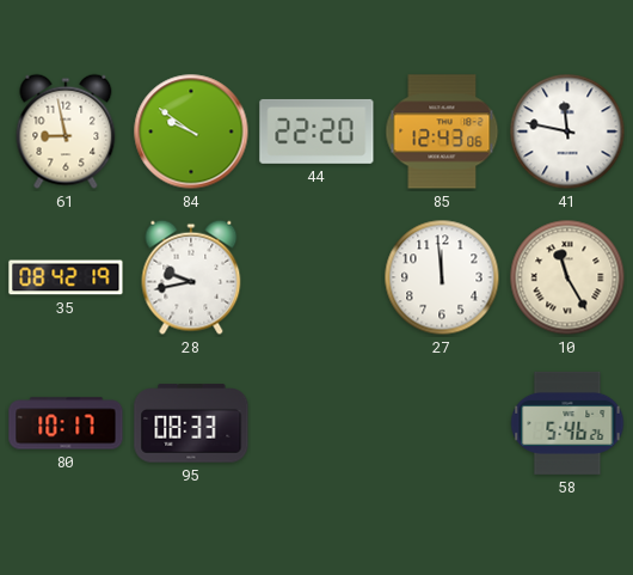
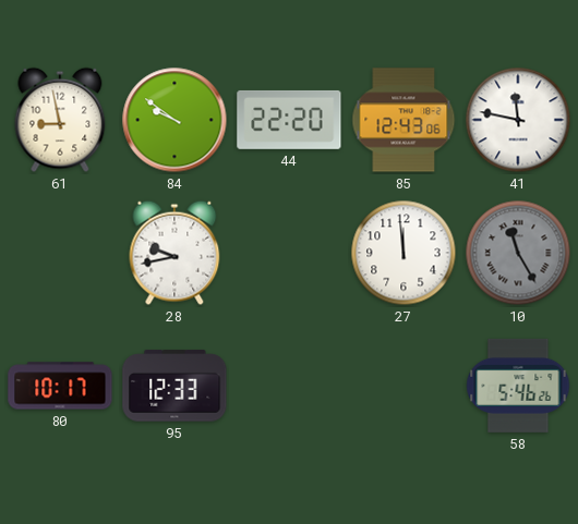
35: 08:42 -> none (66, 277)
10 dial: cream -> grey (518, 253)
95: 08:33 -> 12:33 (174, 386)
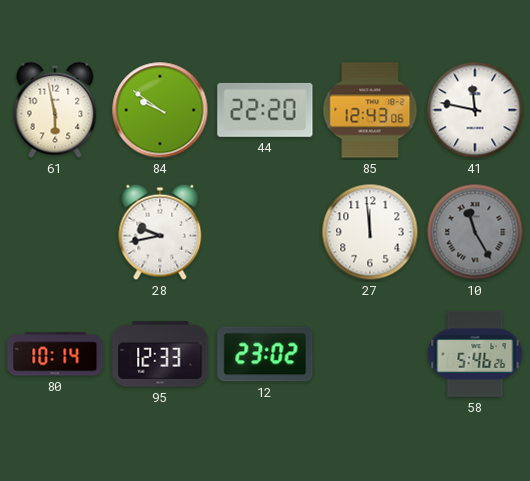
61: 8:58 -> 5:58 (55, 110)
80: 10:17 -> 10:14 (55, 354)
12: none -> 23:02 (265, 354)
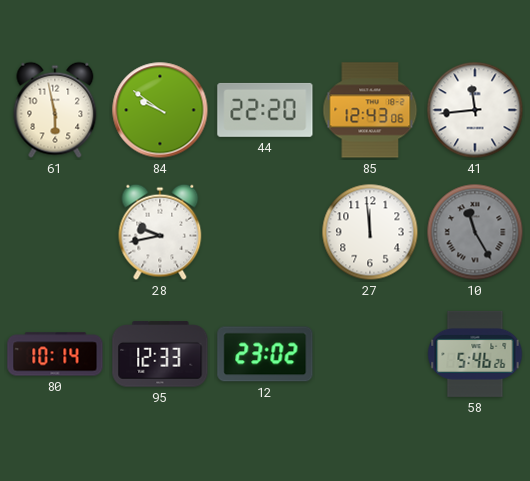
41: 11:47 -> 11:44 (475, 110)
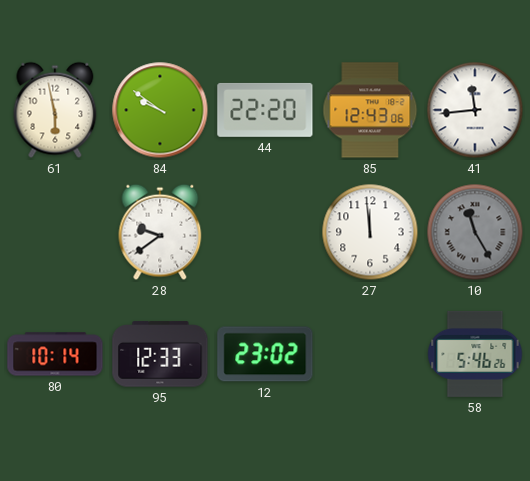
28: 9:43 -> 9:39 (160, 232)
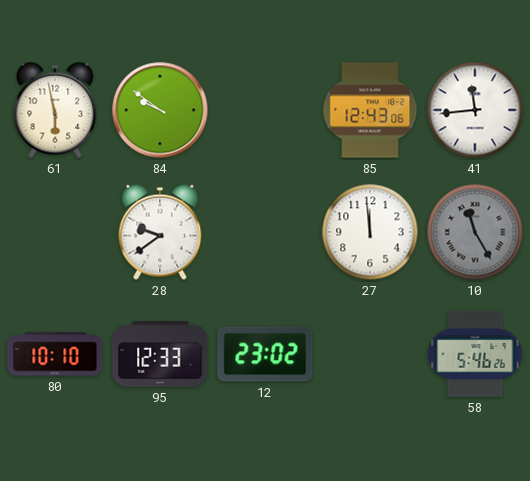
44: 22:20 -> none (265, 110)
80: 10:14 -> 10:10 (55, 354)
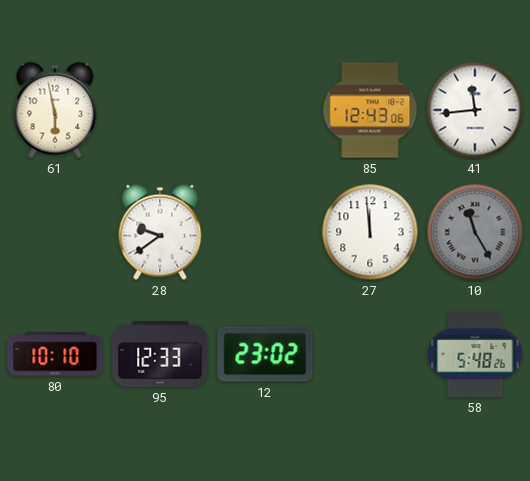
84: 9:51 -> none (160, 110)
58: 5:46 -> 5:48 (475, 354)
